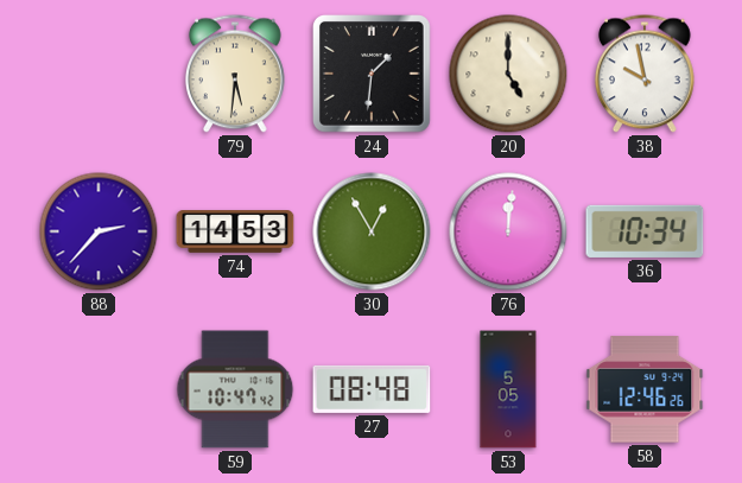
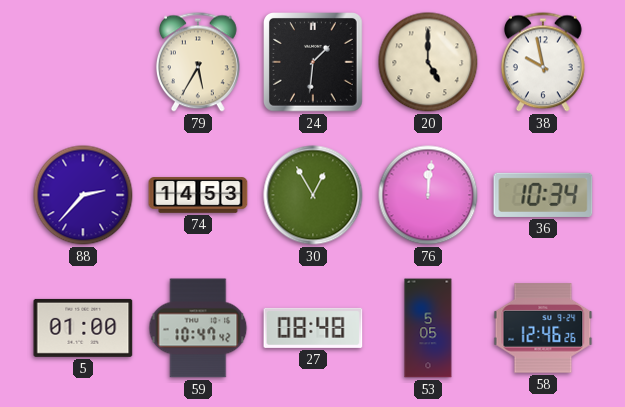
79: 5:31 -> 5:35 (198, 62)
5: none -> 01:00 (83, 328)
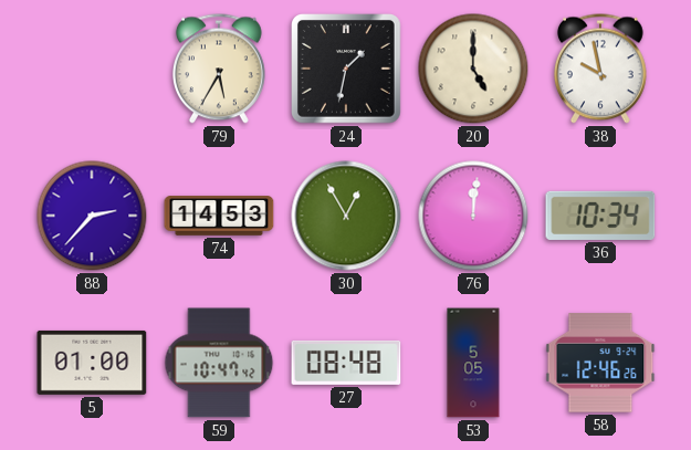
24: 1:31 -> 1:32 (347, 70)
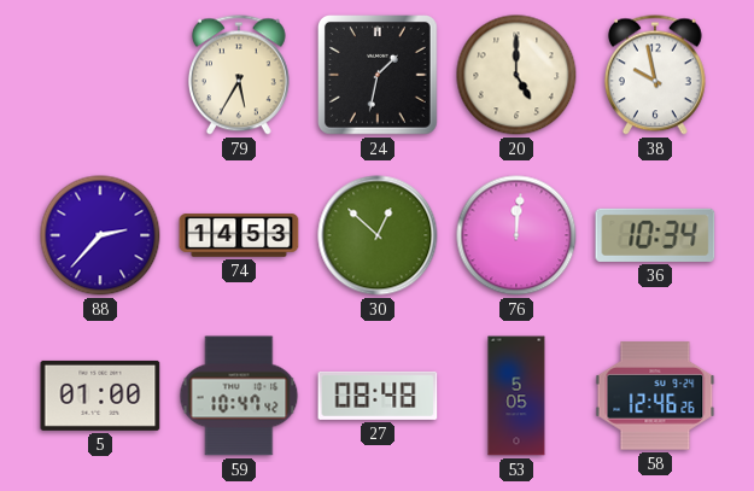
30: 12:55 -> 12:52 (378, 235)
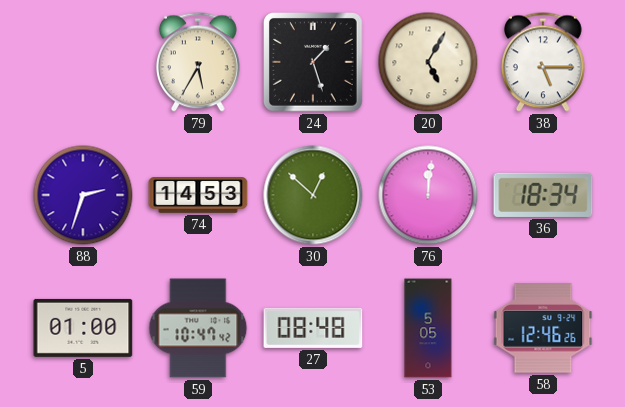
24: 1:32 -> 1:27 (314, 63)
20: 5:00 -> 5:05 (428, 62)
38: 9:58 -> 5:15 (543, 62)
88: 2:37 -> 2:33 (83, 195)
36: 10:34 -> 18:34 (543, 195)
